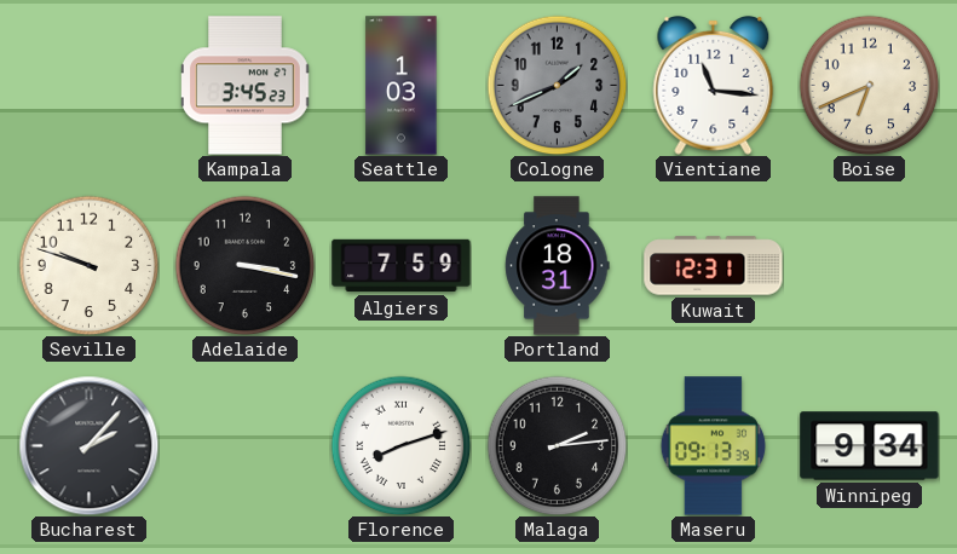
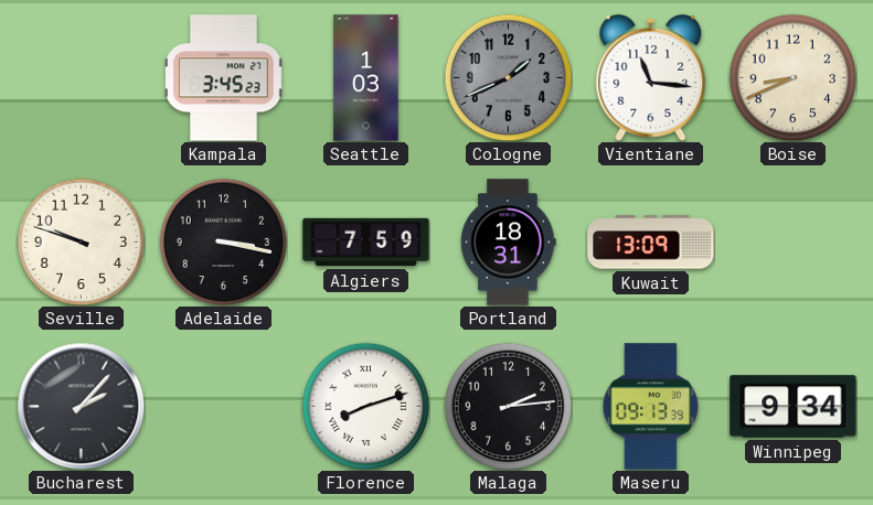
Boise: 6:41 -> 8:41 (792, 77)
Kuwait: 12:31 -> 13:09 (651, 243)
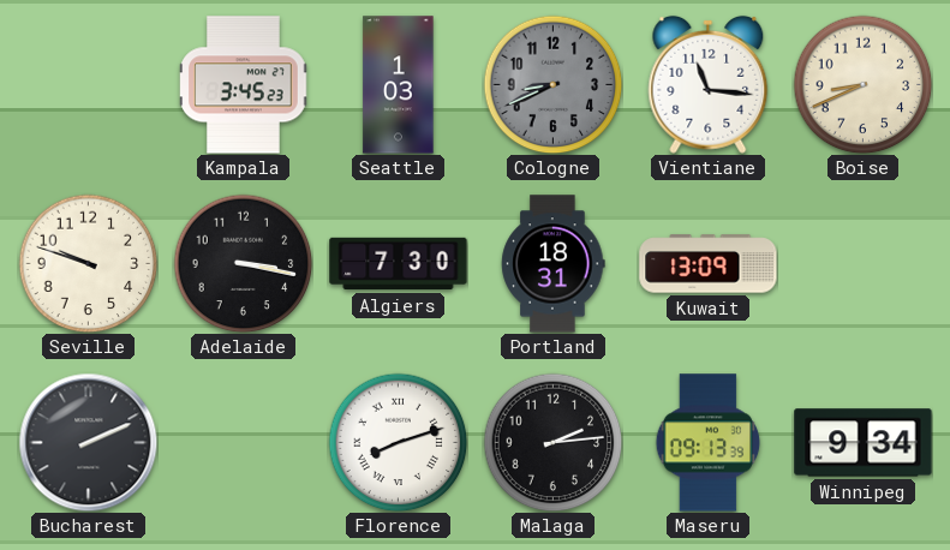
Cologne: 1:41 -> 8:41 (552, 84)
Algiers: 7:59 -> 7:30 (399, 264)
Bucharest: 2:07 -> 2:11 (88, 442)
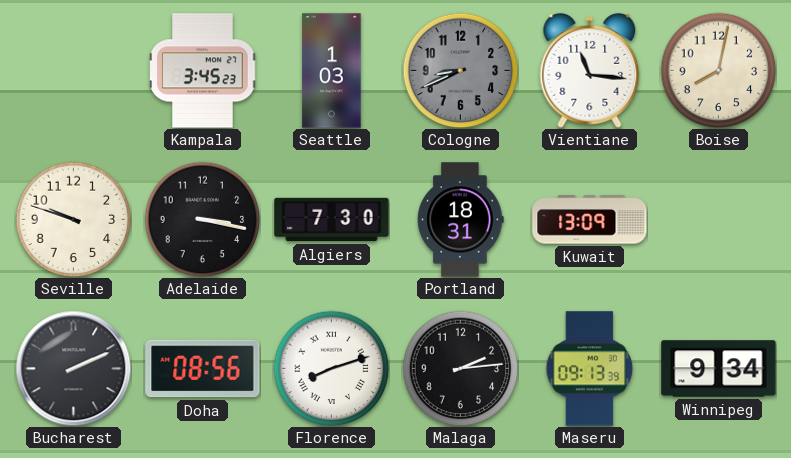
Boise: 8:41 -> 8:02 (718, 70)
Doha: none -> 08:56 (203, 369)
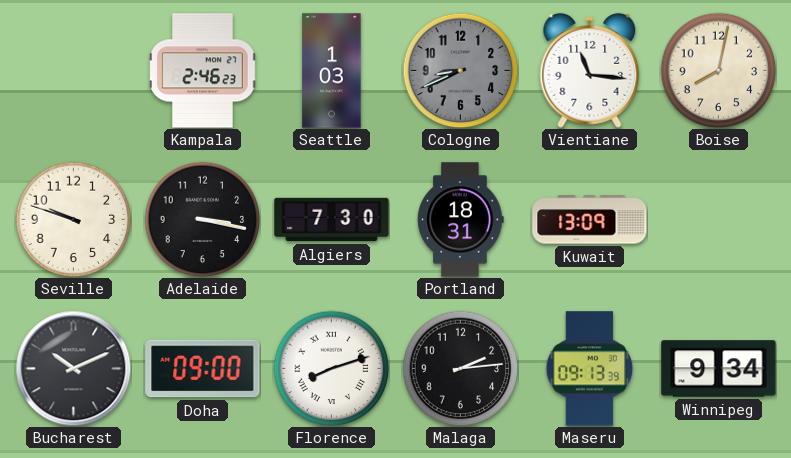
Kampala: 3:45 -> 2:46 (203, 71)
Bucharest: 2:11 -> 10:11 (73, 368)
Doha: 08:56 -> 09:00 (203, 369)
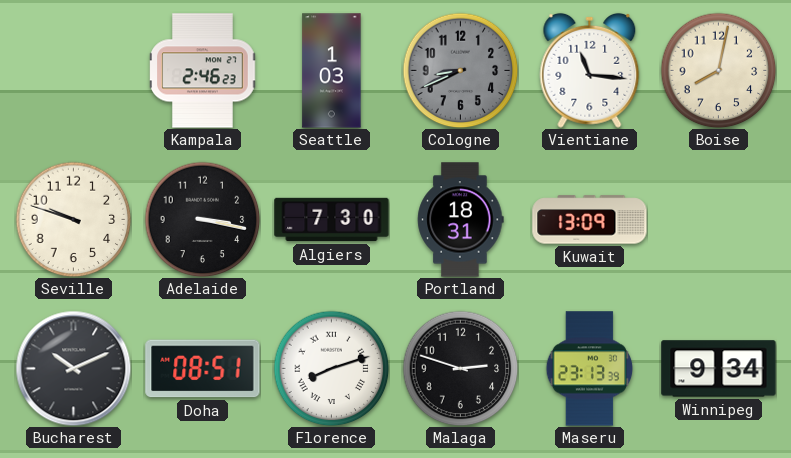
Doha: 09:00 -> 08:51 (203, 369)
Malaga: 2:14 -> 2:48 (460, 368)
Maseru: 09:13 -> 23:13 (590, 369)
